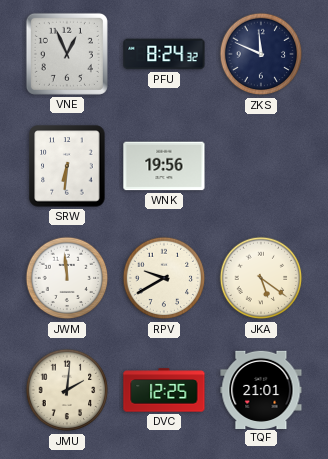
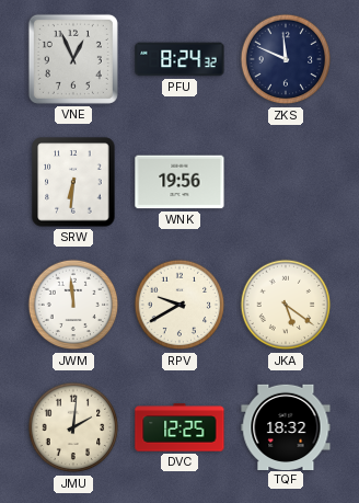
TQF: 21:01 -> 18:32 (286, 426)
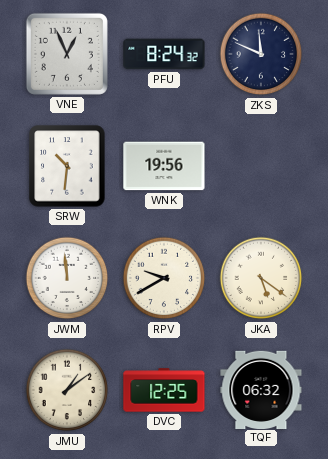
SRW: 6:31 -> 10:31 (67, 166)
JMU: 2:01 -> 1:09 (67, 390)
TQF: 18:32 -> 06:32 (261, 389)
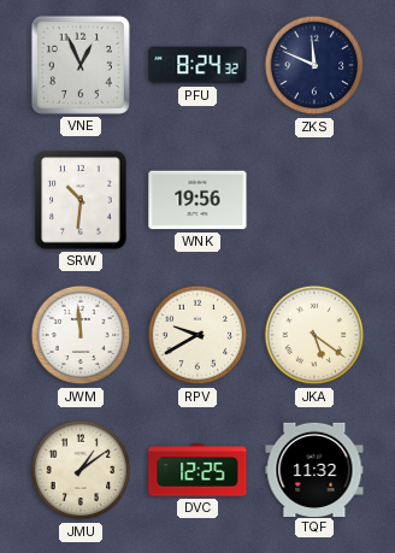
TQF: 06:32 -> 11:32 (314, 469)
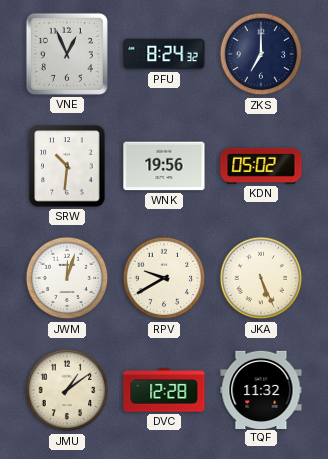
ZKS: 11:49 -> 7:00 (261, 54)
KDN: none -> 05:02 (261, 166)
JWM: 11:59 -> 12:03 (67, 278)
JKA: 5:21 -> 5:26 (261, 278)
DVC: 12:25 -> 12:28 (164, 390)
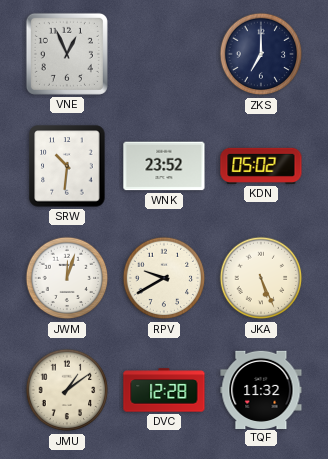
PFU: 8:24 -> none (164, 54)
WNK: 19:56 -> 23:52 (164, 166)
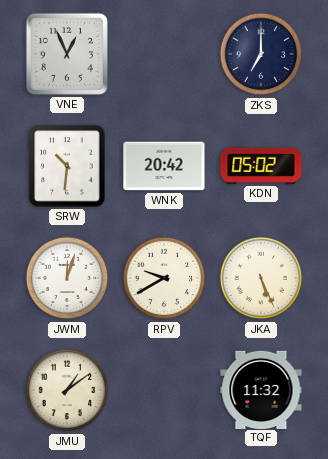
WNK: 23:52 -> 20:42 (164, 166)
DVC: 12:28 -> none (164, 390)
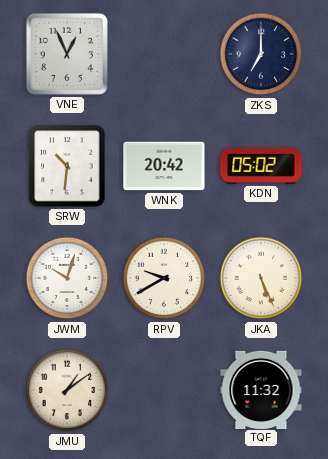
JWM: 12:03 -> 10:03 (67, 278)
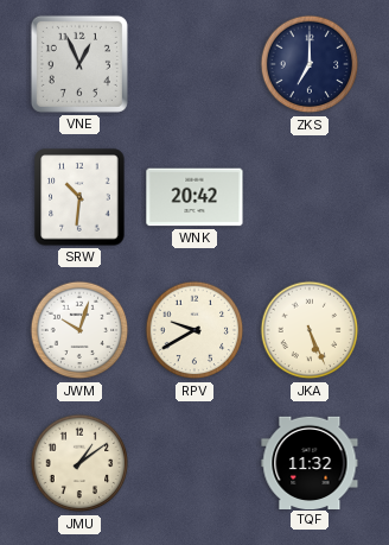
KDN: 05:02 -> none (261, 166)
